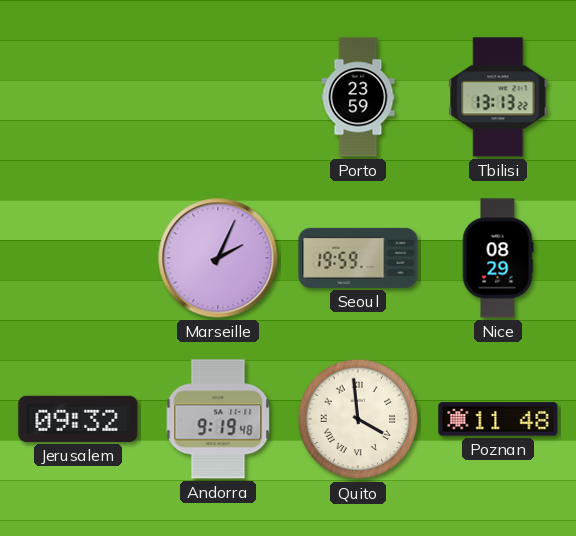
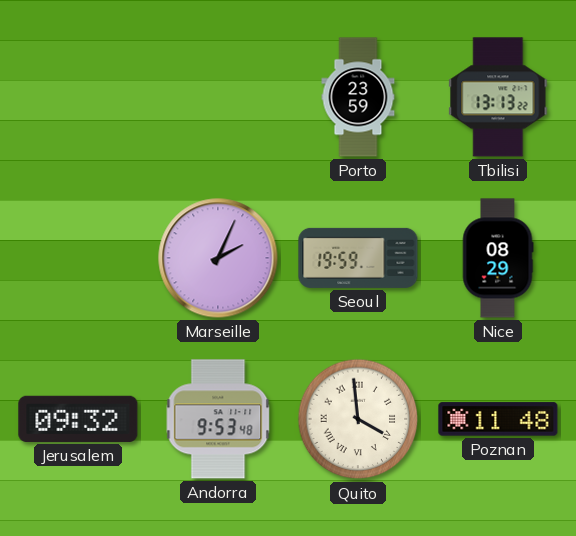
Andorra: 9:19 -> 9:53 (218, 419)
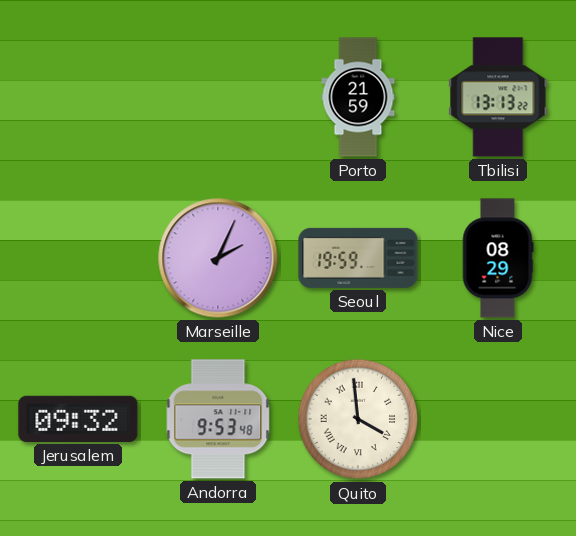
Porto: 23:59 -> 21:59 (358, 97)
Poznan: 11:48 -> none (498, 419)
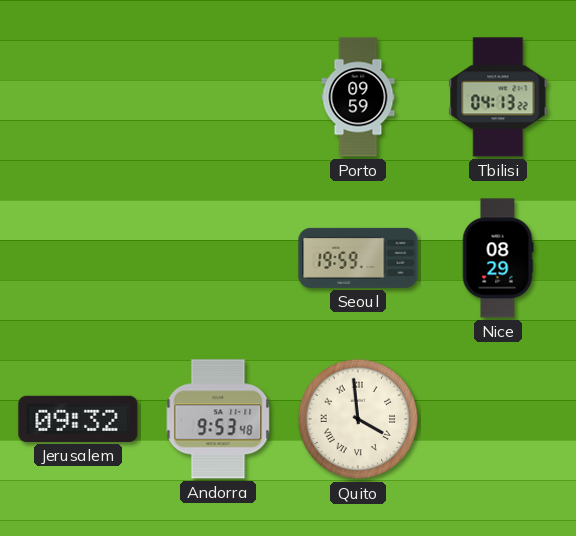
Porto: 21:59 -> 09:59 (358, 97)
Tbilisi: 13:13 -> 04:13 (498, 97)
Marseille: 2:04 -> none (218, 258)
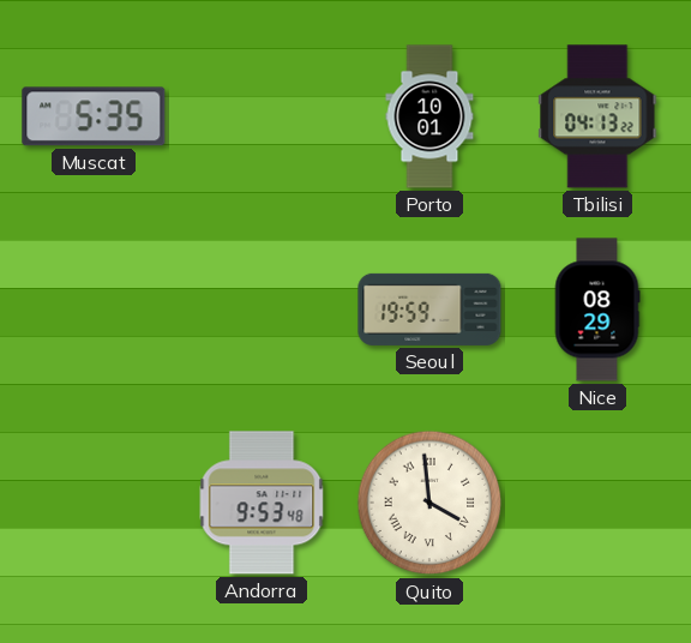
Muscat: none -> 5:35 (94, 116)
Porto: 09:59 -> 10:01 (429, 116)
Jerusalem: 09:32 -> none (78, 419)
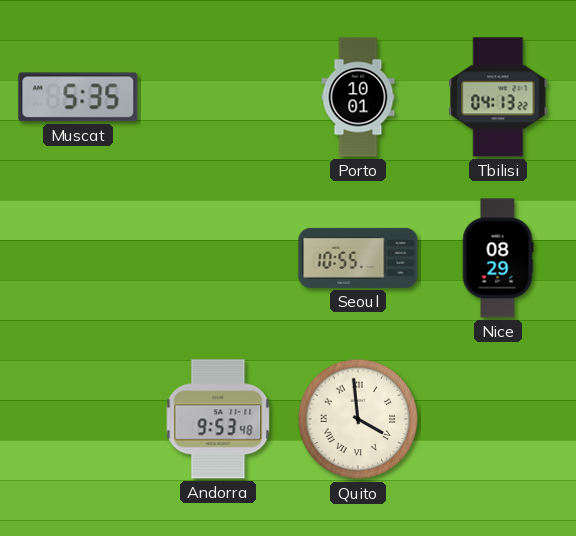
Seoul: 19:59 -> 10:55 (358, 258)
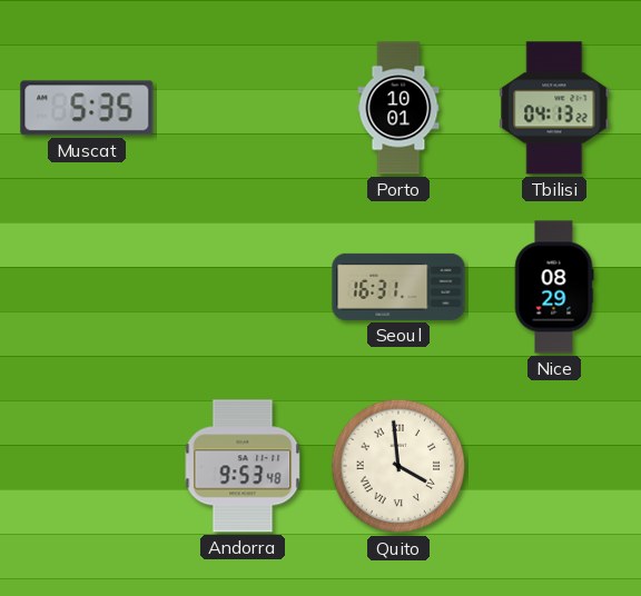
Seoul: 10:55 -> 16:31 (398, 287)
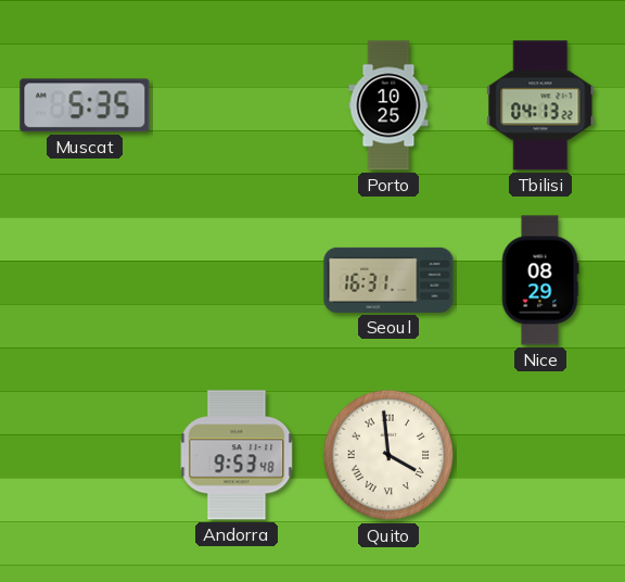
Porto: 10:01 -> 10:25 (388, 105)
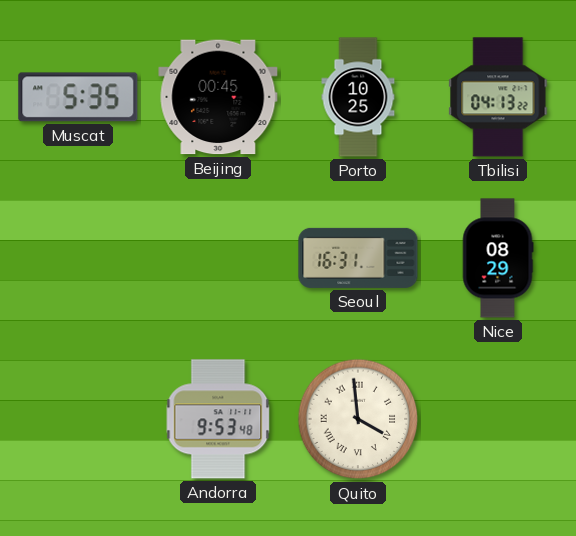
Beijing: none -> 00:45 (218, 97)
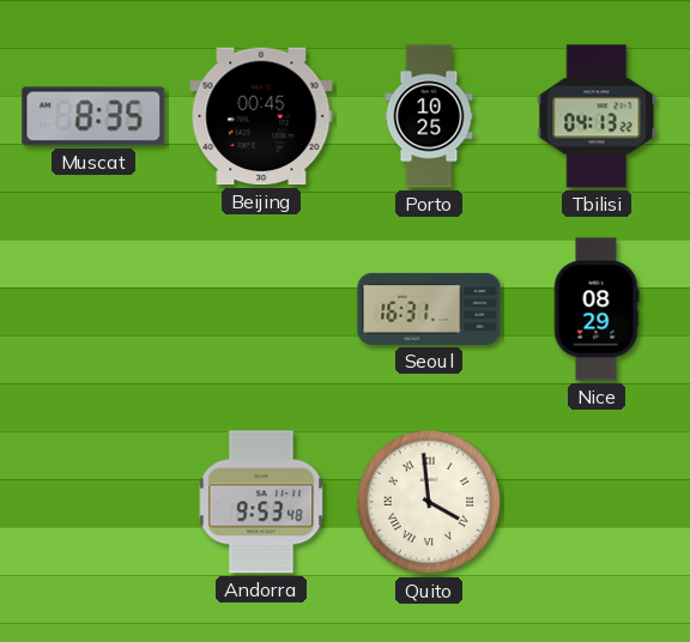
Muscat: 5:35 -> 8:35 (93, 116)
